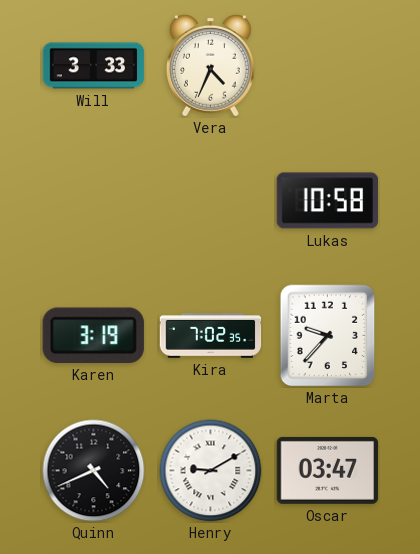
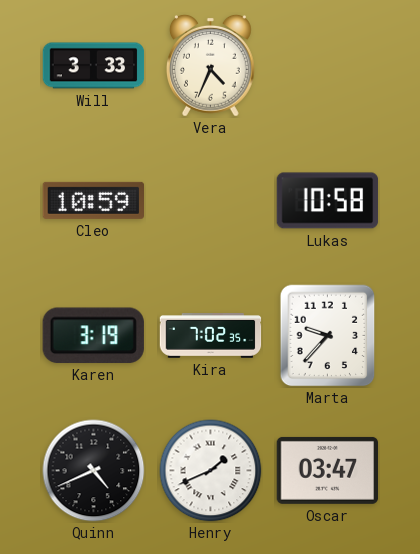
Cleo: none -> 10:59 (94, 200)
Henry: 9:10 -> 1:41 (211, 471)
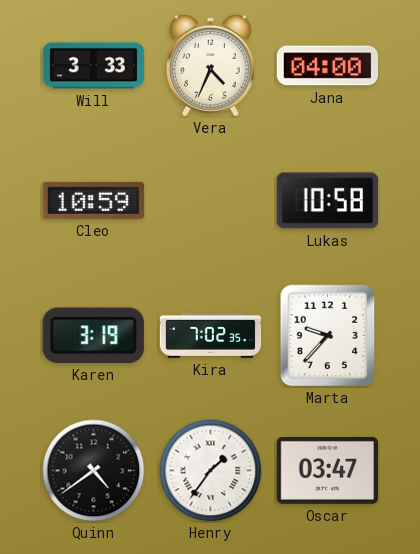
Jana: none -> 04:00 (328, 66)
Quinn: 4:41 -> 4:39 (94, 471)
Henry: 1:41 -> 1:36 (211, 471)
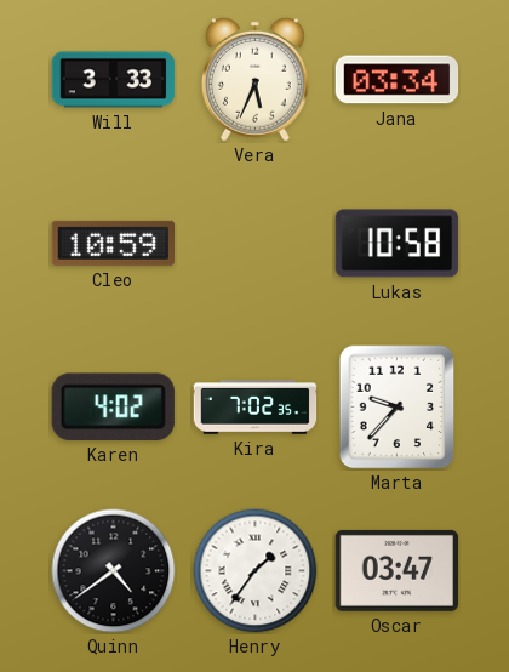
Vera: 4:34 -> 5:34 (256, 79)
Jana: 04:00 -> 03:34 (398, 80)
Karen: 3:19 -> 4:02 (113, 406)
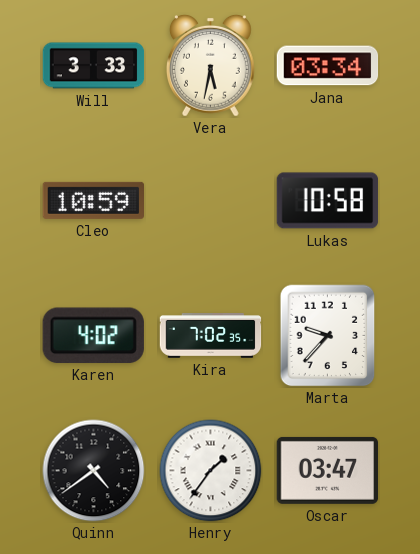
Vera: 5:34 -> 5:32 (211, 65)
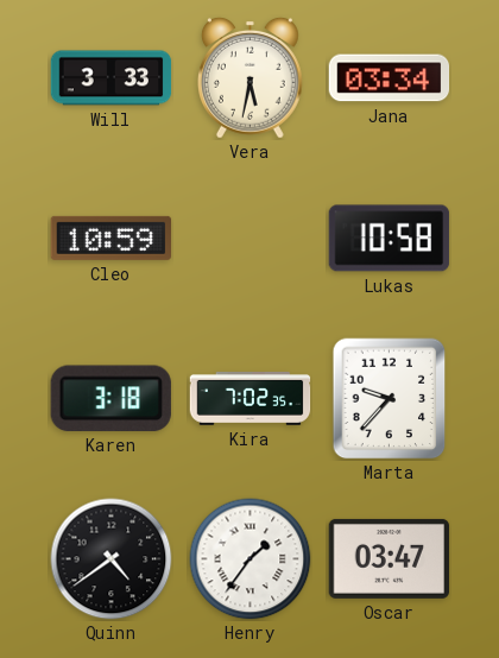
Karen: 4:02 -> 3:18 (110, 398)
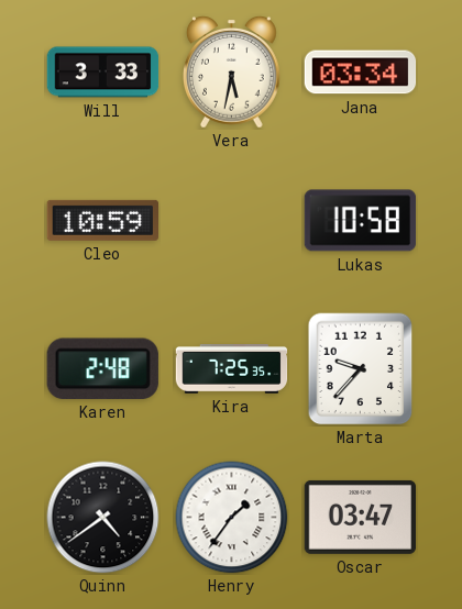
Karen: 3:18 -> 2:48 (102, 368)
Kira: 7:02 -> 7:25 (232, 369)
